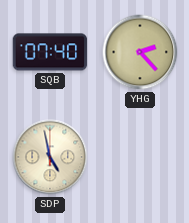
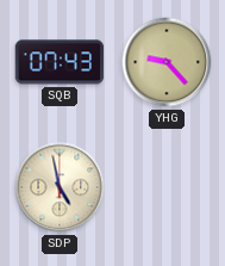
SQB: 07:40 -> 07:43 (60, 62)
YHG: 2:23 -> 9:23 (167, 62)
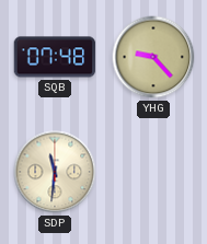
SQB: 07:43 -> 07:48 (55, 57)
SDP: 4:58 -> 11:31 (55, 172)
